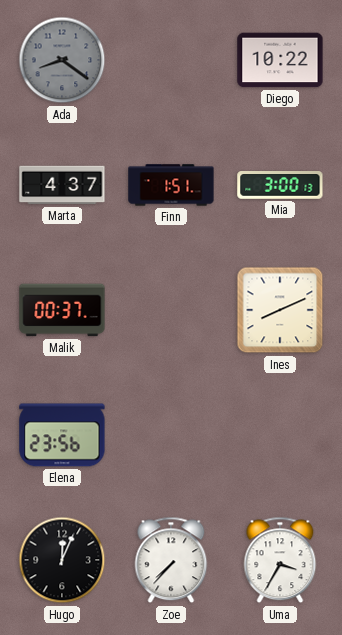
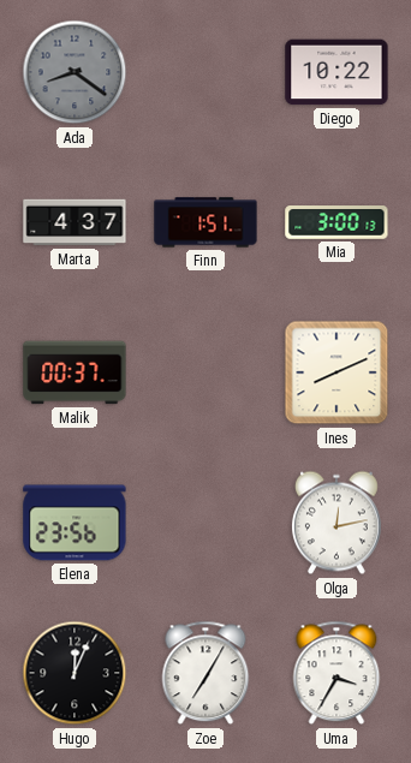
Olga: none -> 12:13 (336, 523)
Zoe: 7:37 -> 7:05 (205, 673)
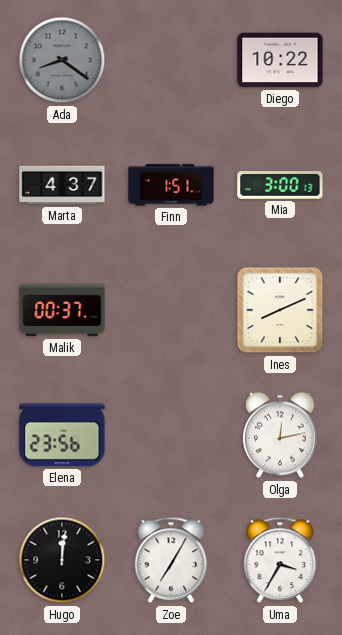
Hugo: 12:04 -> 12:01 (62, 560)
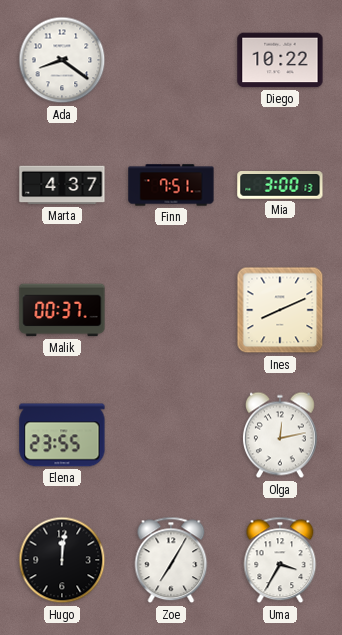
Ada dial: grey -> white (62, 60)
Finn: 1:51 -> 7:51 (171, 185)
Elena: 23:56 -> 23:55 (62, 435)
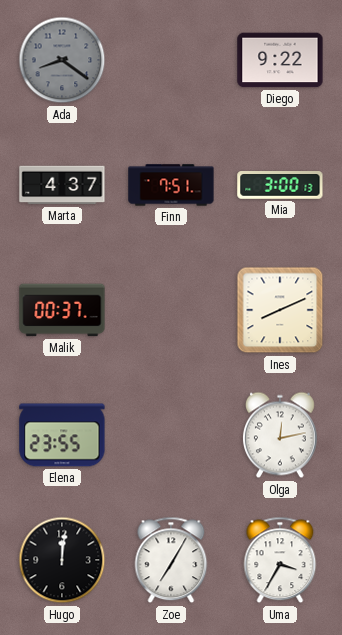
Ada dial: white -> grey (62, 60)
Diego: 10:22 -> 9:22 (280, 60)
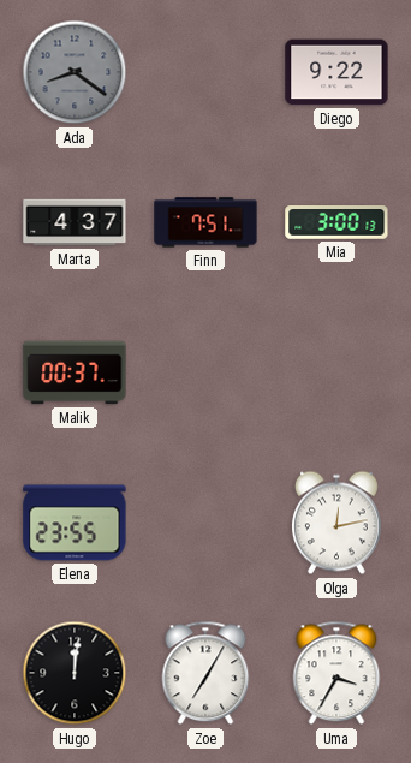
Ines: 8:11 -> none (280, 310)
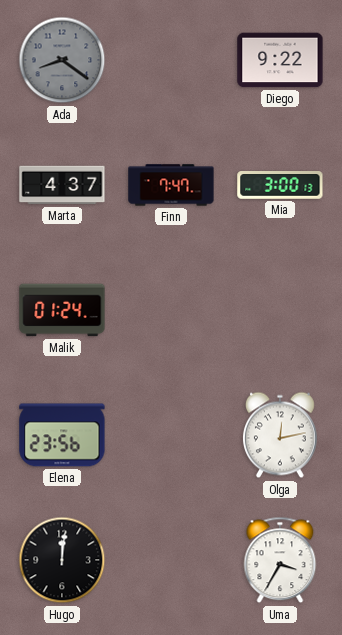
Finn: 7:51 -> 7:47 (171, 185)
Malik: 00:37 -> 01:24 (62, 310)
Elena: 23:55 -> 23:56 (62, 435)
Zoe: 7:05 -> none (205, 673)
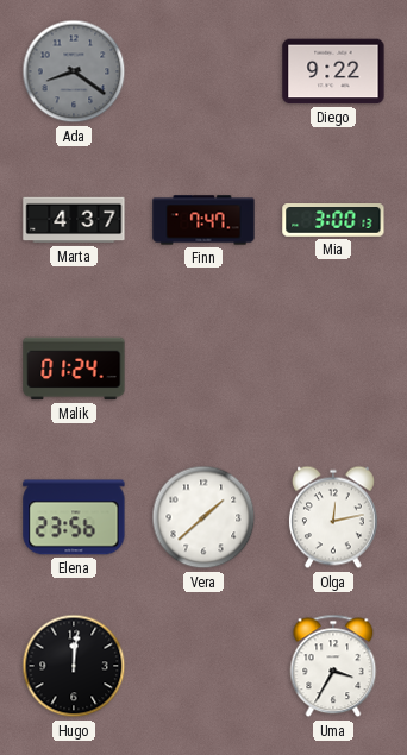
Vera: none -> 1:38 (203, 517)
